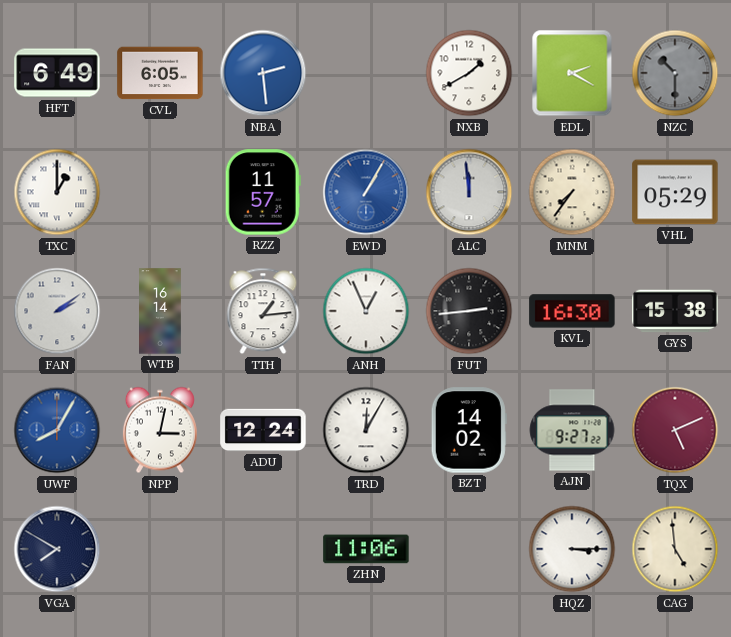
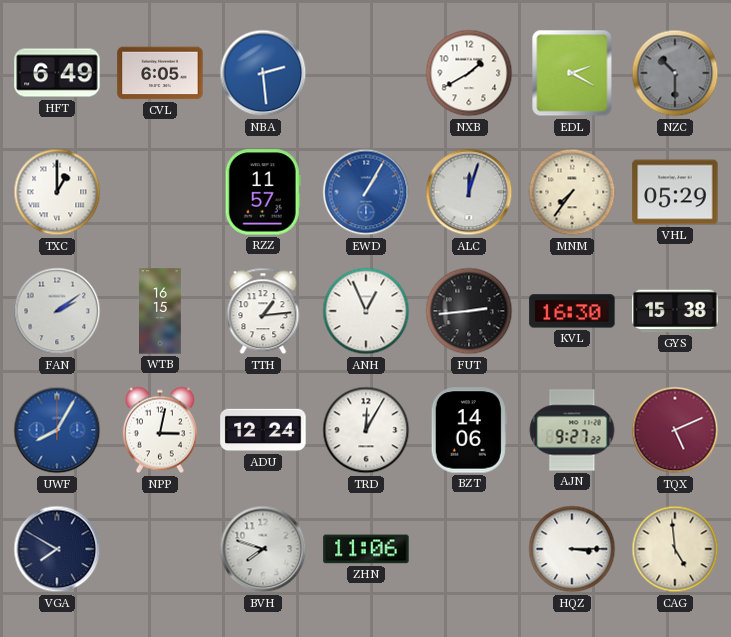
ALC: 11:59 -> 12:03 (469, 192)
WTB: 16:14 -> 16:15 (161, 311)
BZT: 14:02 -> 14:06 (469, 430)
BVH: none -> 7:48 (263, 549)
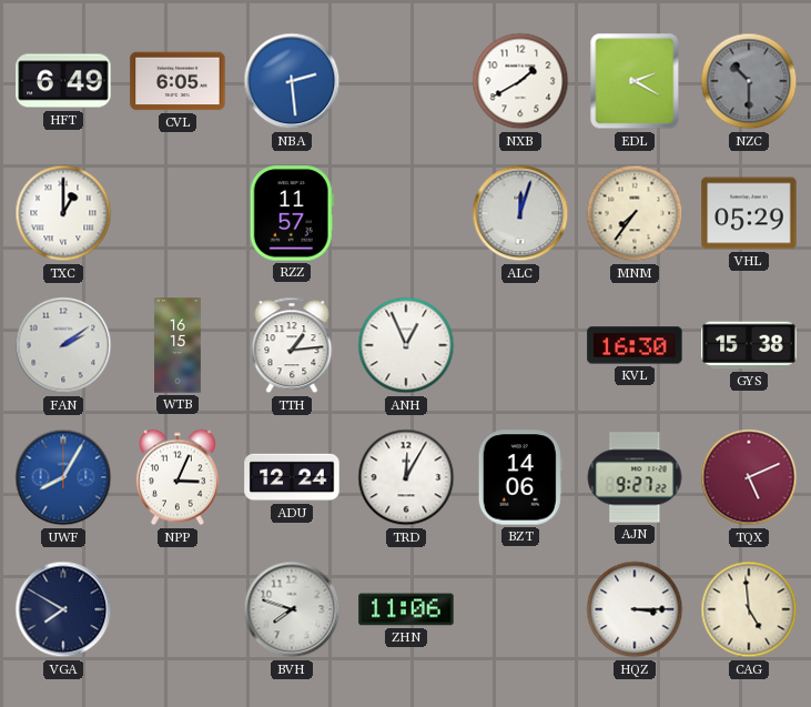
EWD: 1:05 -> none (366, 192)
FUT: 2:44 -> none (469, 311)
NPP: 3:02 -> 3:04 (178, 477)
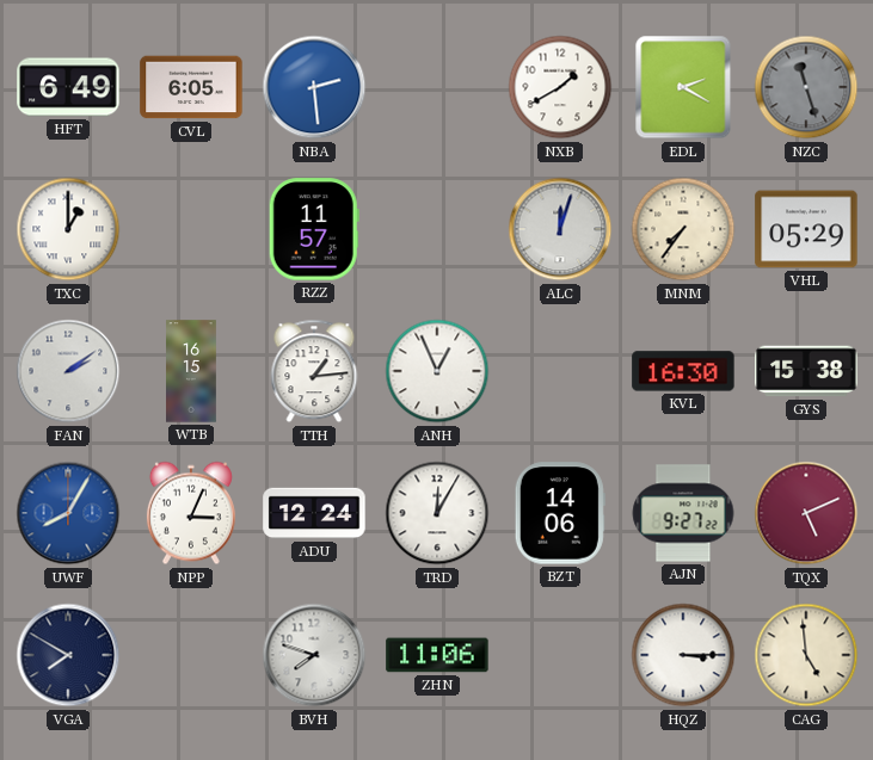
NZC: 10:30 -> 11:27 (806, 87)
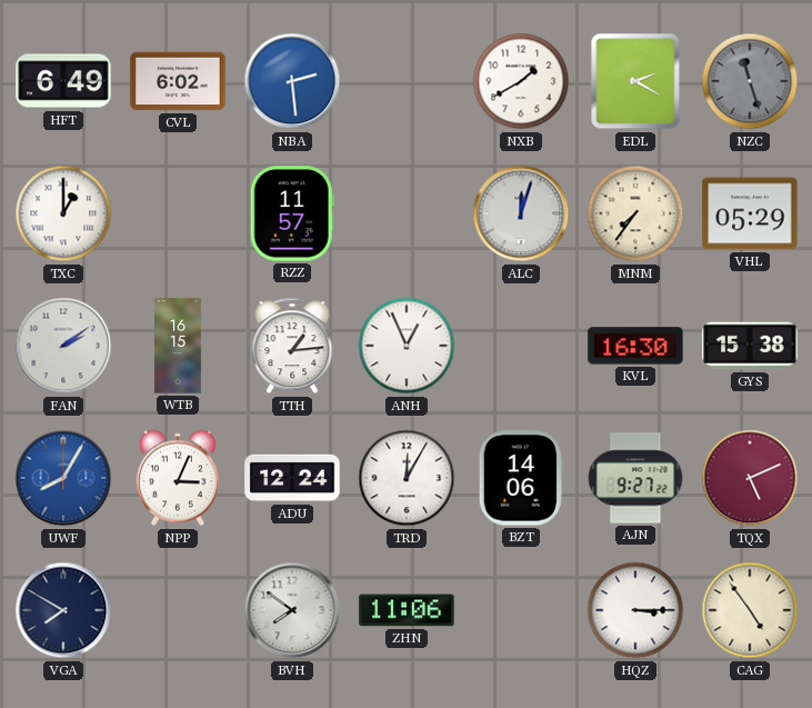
CVL: 6:05 -> 6:02 (178, 81)
BVH: 7:48 -> 7:51 (292, 610)
CAG: 4:59 -> 4:54 (750, 610)
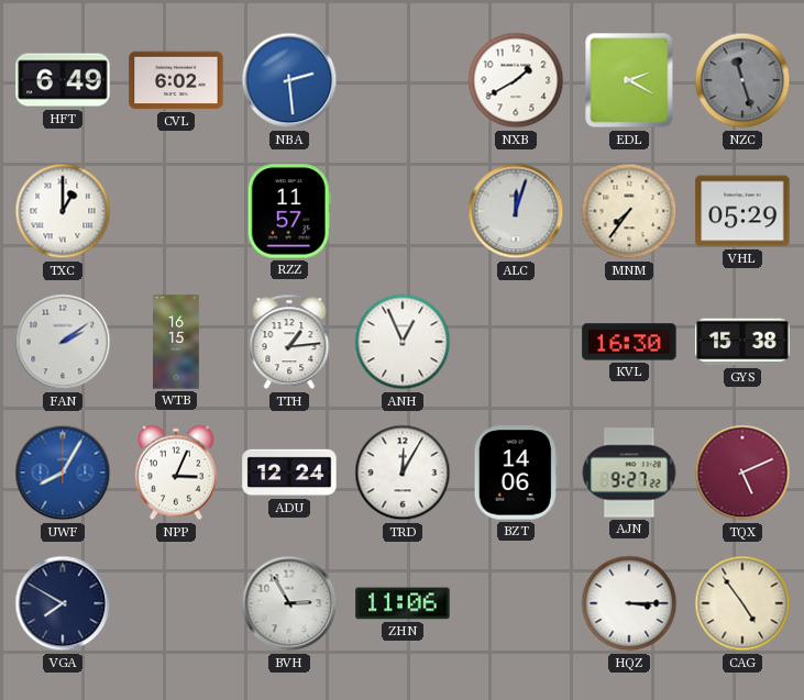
BVH: 7:51 -> 2:55 (289, 603)
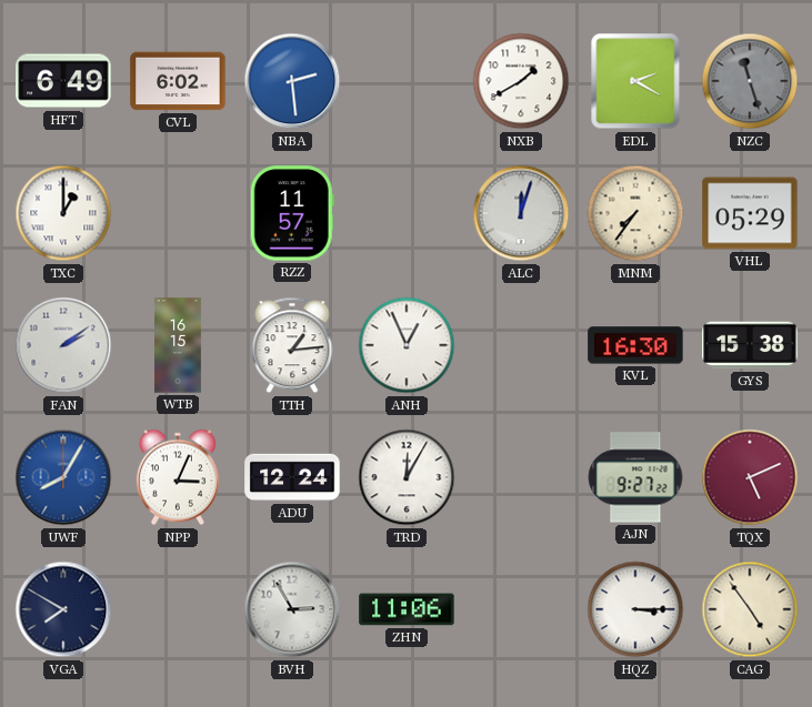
BZT: 14:06 -> none (516, 473)
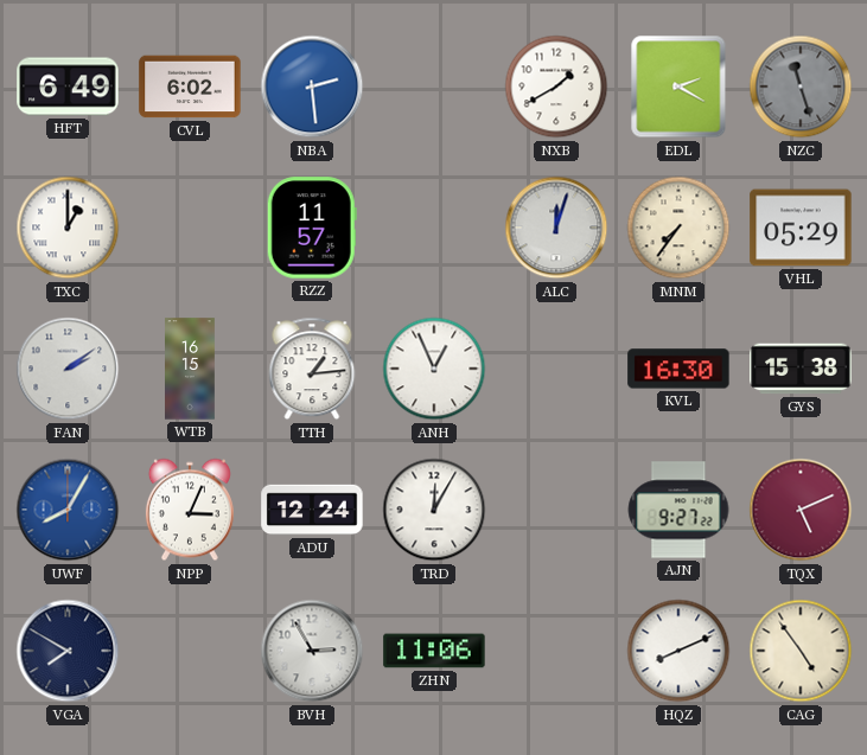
HQZ: 3:15 -> 8:11 (678, 651)
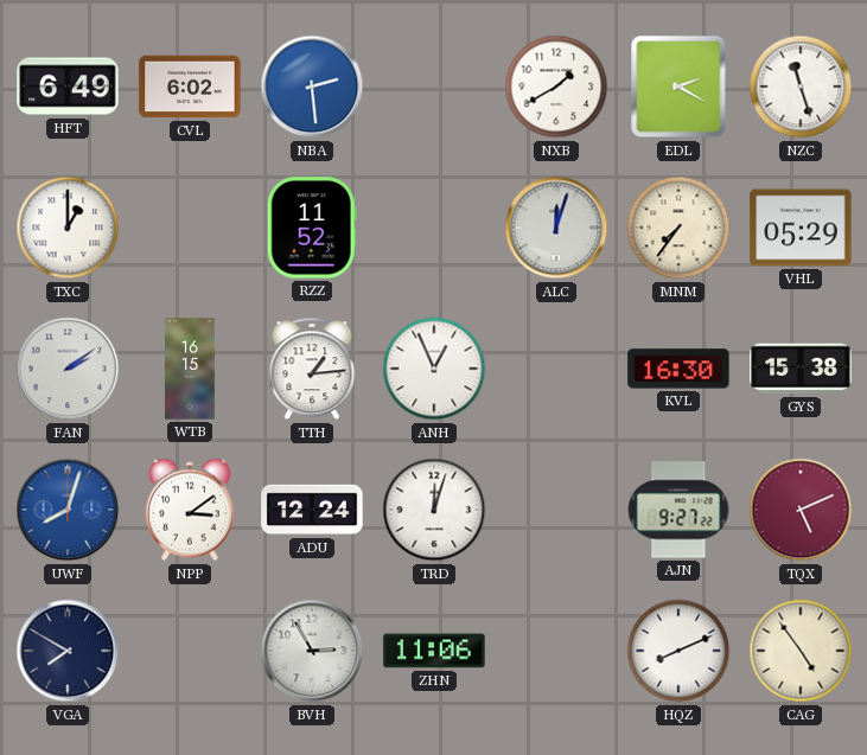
NZC dial: grey -> white (801, 87)
RZZ: 11:57 -> 11:52 (312, 228)
UWF: 8:05 -> 8:03 (68, 510)
NPP: 3:04 -> 3:09 (190, 510)
TRD: 12:05 -> 12:03 (434, 510)
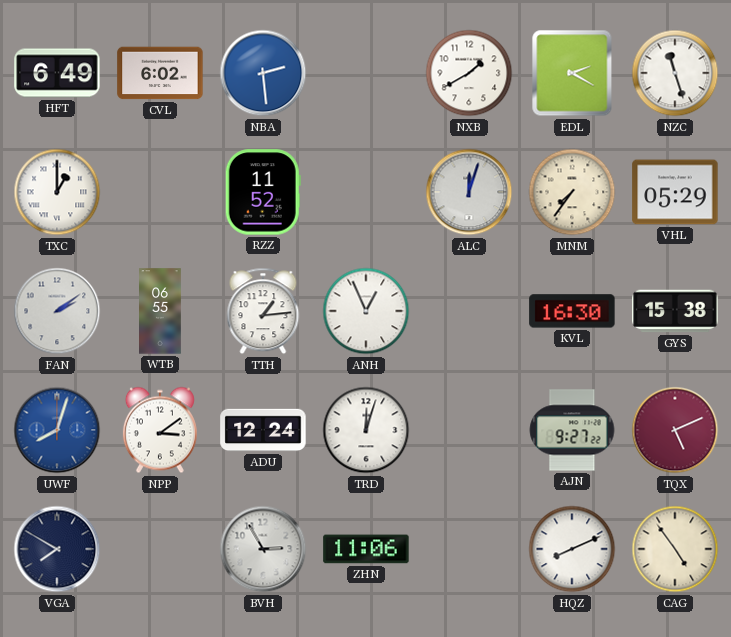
WTB: 16:15 -> 06:55 (161, 311)
